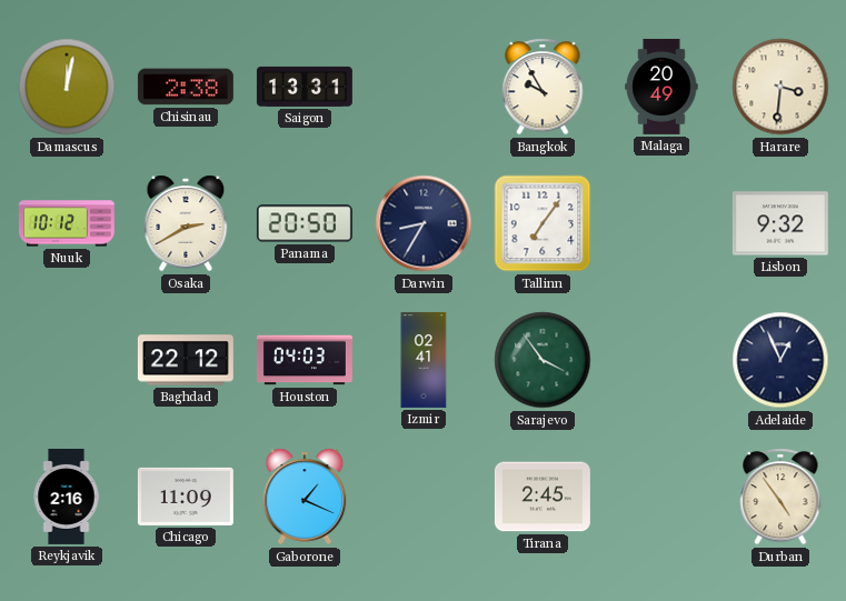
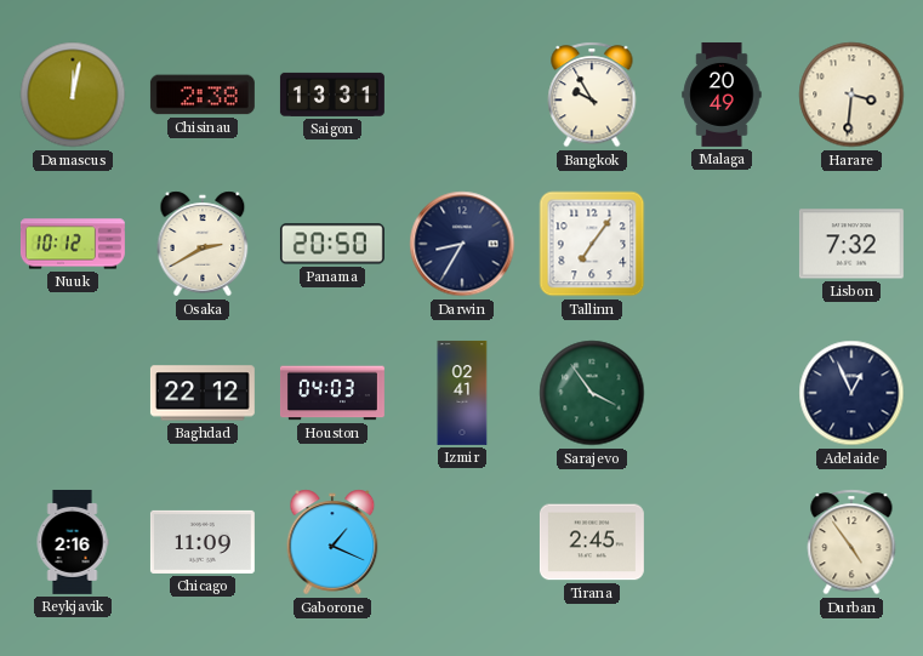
Lisbon: 9:32 -> 7:32 (851, 244)
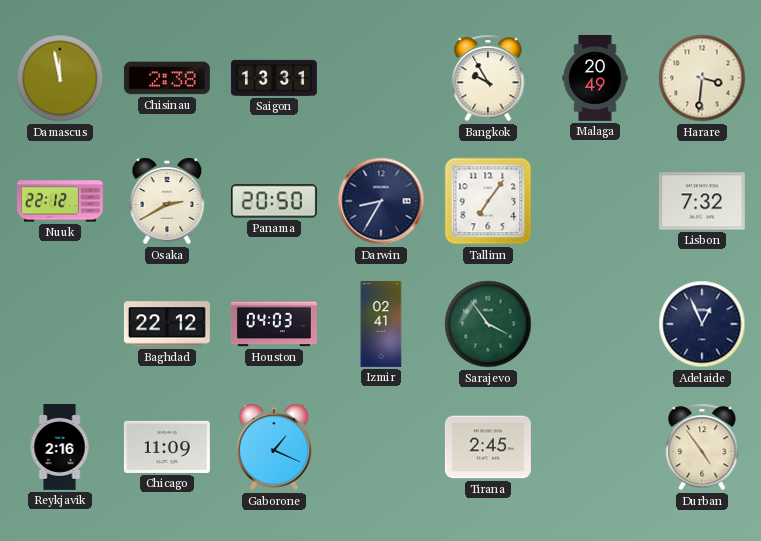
Damascus: 12:02 -> 11:58 (60, 78)
Nuuk: 10:12 -> 22:12 (60, 201)
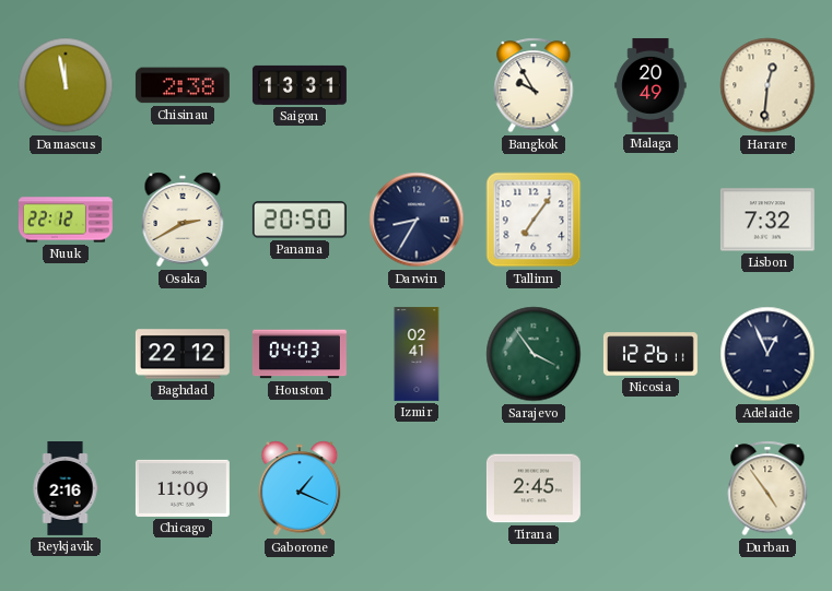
Harare: 3:31 -> 12:31 (767, 85)
Nicosia: none -> 12:26 (651, 354)
